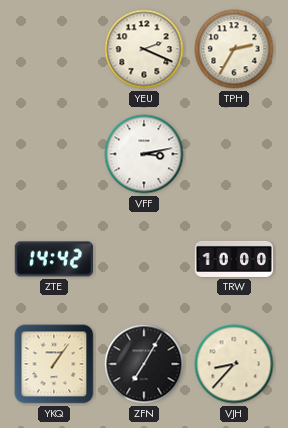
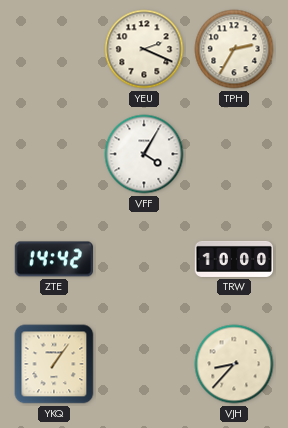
VFF: 3:13 -> 4:05 (144, 154)
ZFN: 7:05 -> none (144, 364)
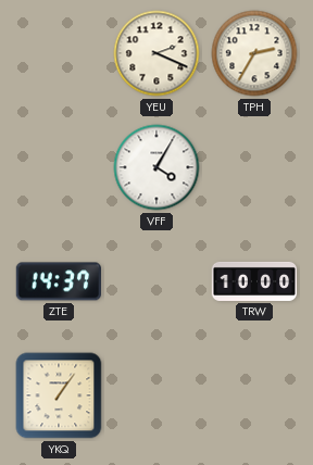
ZTE: 14:42 -> 14:37 (58, 281)
VJH: 8:37 -> none (234, 364)
